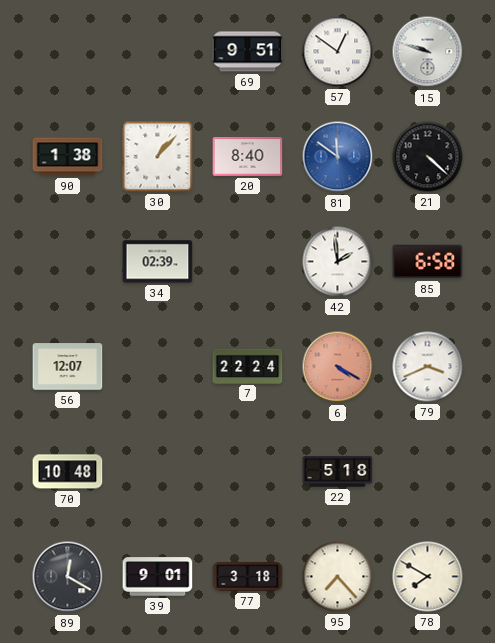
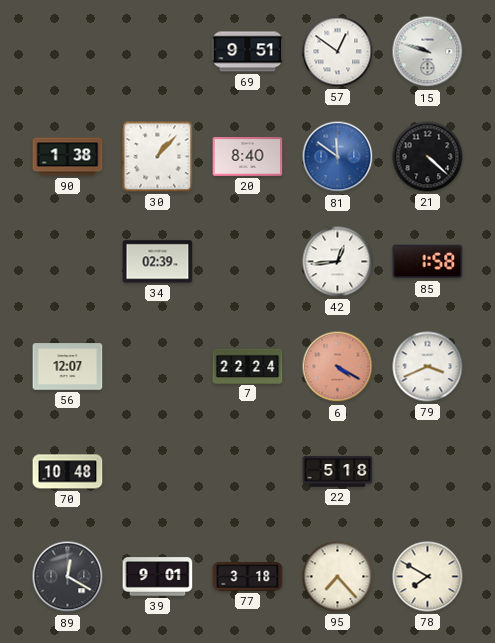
42: 1:59 -> 12:44 (338, 262)
85: 6:58 -> 1:58 (428, 262)
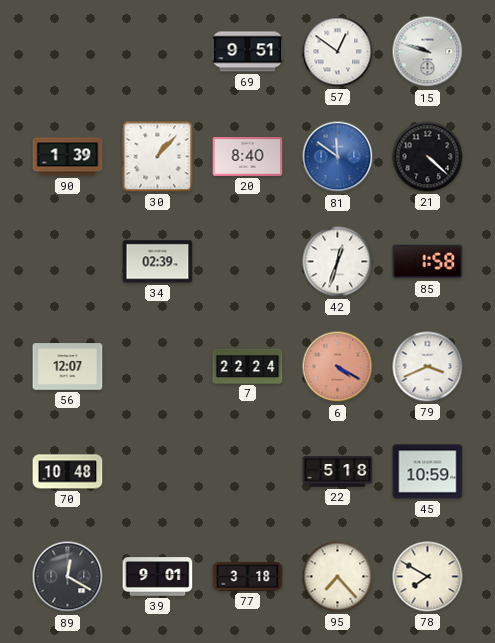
90: 1:38 -> 1:39 (68, 157)
42: 12:44 -> 12:33 (338, 262)
45: none -> 10:59 (428, 472)
